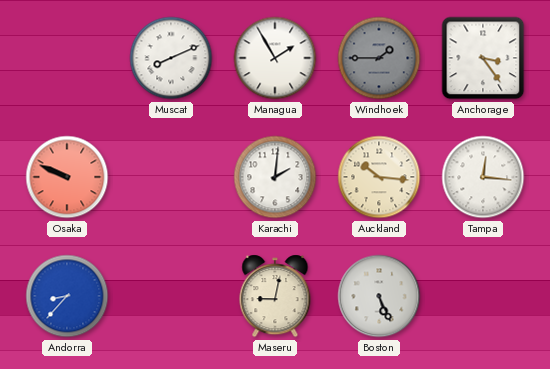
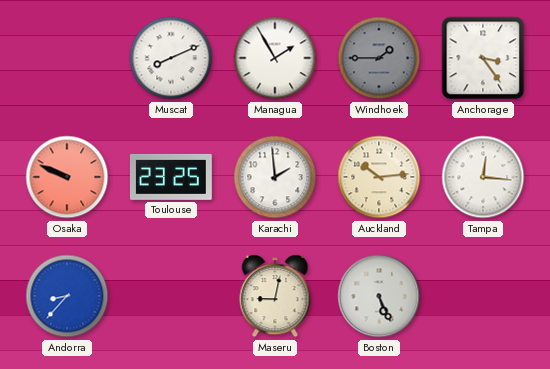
Toulouse: none -> 23:25 (171, 177)
Karachi: 2:01 -> 1:59 (275, 177)
Auckland: 10:16 -> 10:14 (379, 177)
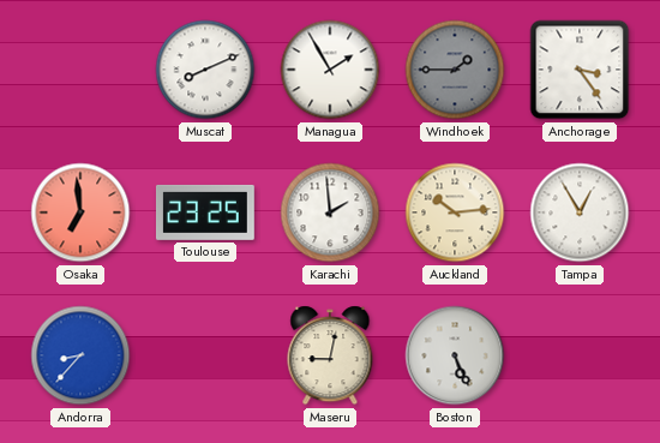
Osaka: 9:49 -> 6:59 (80, 212)
Tampa: 12:16 -> 12:55 (580, 212)
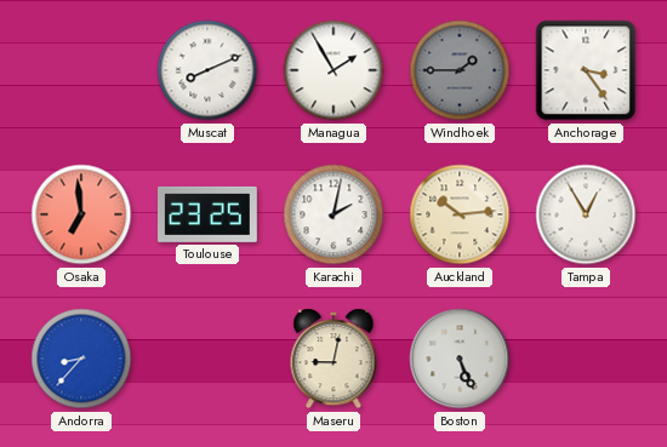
Karachi: 1:59 -> 2:02 (333, 214)
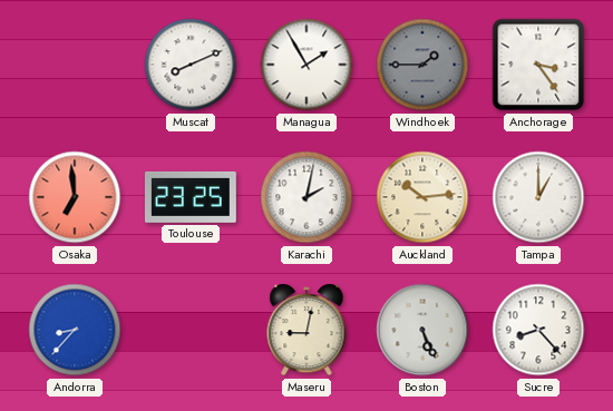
Tampa: 12:55 -> 1:00 (538, 197)
Sucre: none -> 8:23 (538, 330)
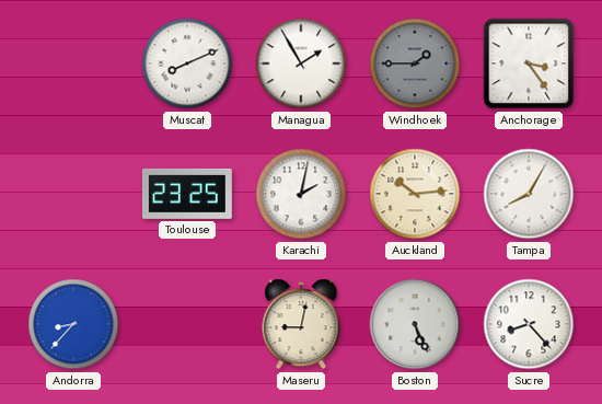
Osaka: 6:59 -> none (75, 197)
Tampa: 1:00 -> 8:05 (529, 194)
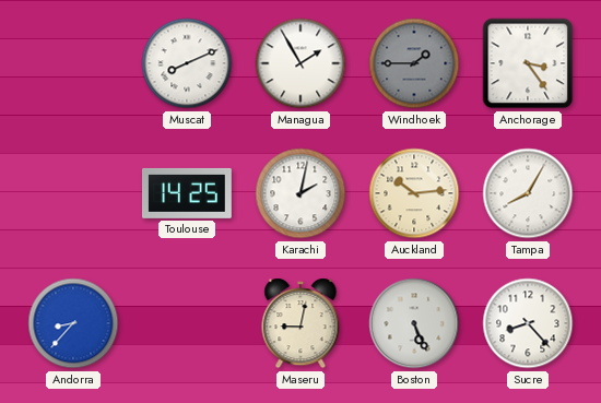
Toulouse: 23:25 -> 14:25 (187, 193)
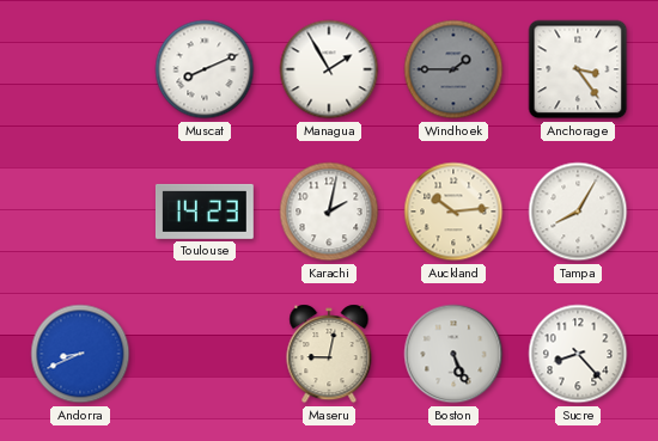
Toulouse: 14:25 -> 14:23 (205, 212)
Andorra: 8:37 -> 8:41 (80, 354)
